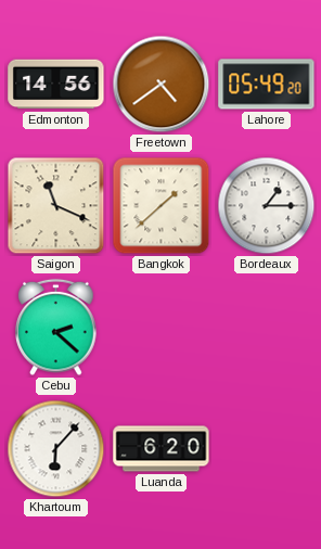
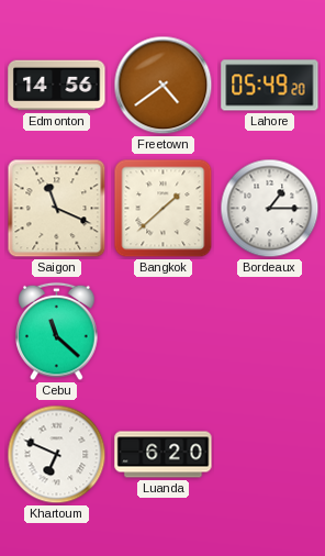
Cebu: 2:22 -> 11:22 (57, 332)
Khartoum: 6:07 -> 6:49 (57, 455)
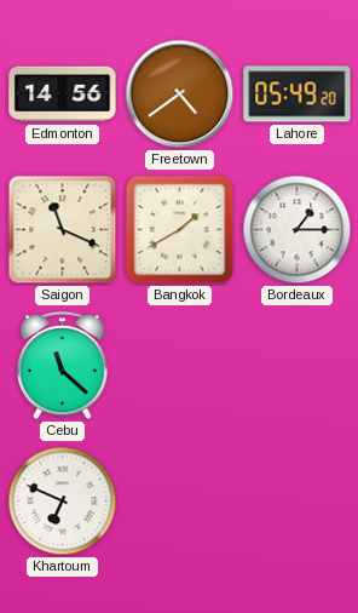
Bangkok: 1:38 -> 1:40 (180, 230)
Luanda: 6:20 -> none (164, 455)
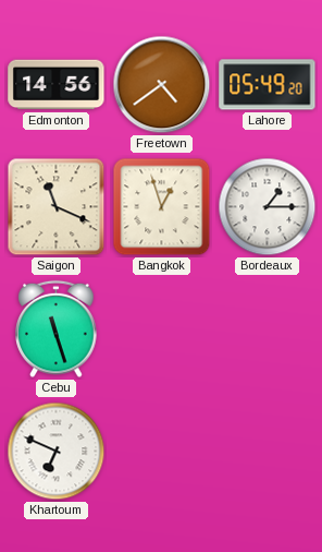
Bangkok: 1:40 -> 12:57 (162, 207)
Cebu: 11:22 -> 11:27 (57, 329)
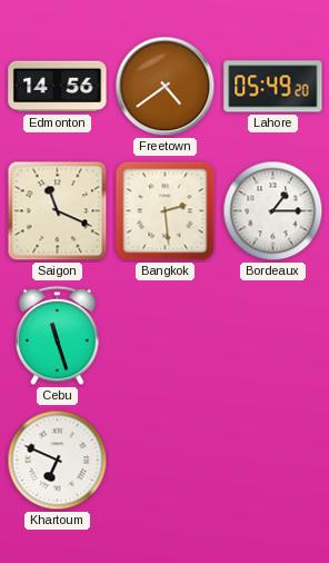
Bangkok: 12:57 -> 2:29 (166, 211)
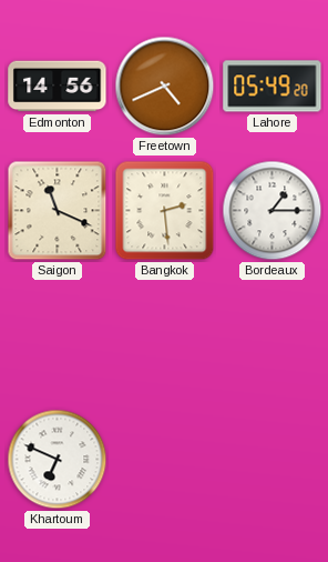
Freetown: 4:39 -> 4:41 (165, 87)
Cebu: 11:27 -> none (58, 336)
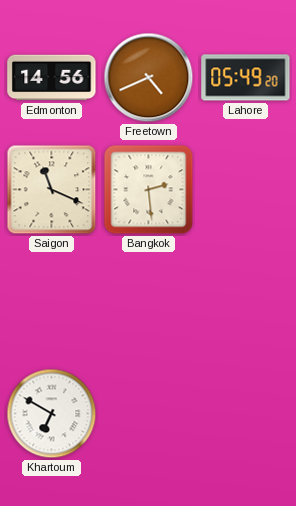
Bordeaux: 1:15 -> none (273, 211)
Khartoum: 6:49 -> 6:50 (52, 414)
